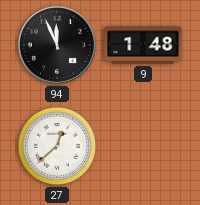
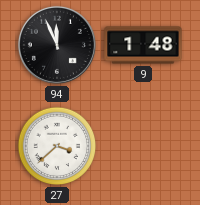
27: 12:38 -> 3:38 (57, 146)
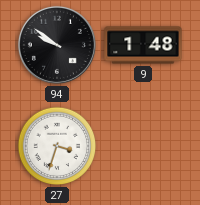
94: 11:56 -> 9:51 (57, 45)
27: 3:38 -> 3:33 (57, 146)
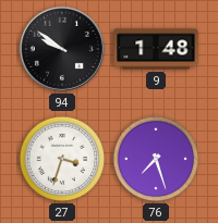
76: none -> 7:27 (156, 159)
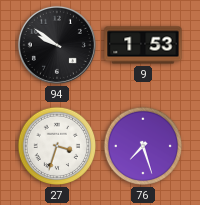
9: 1:48 -> 1:53 (143, 45)
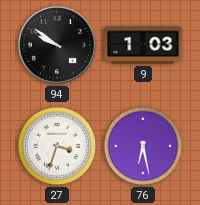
9: 1:53 -> 1:03 (143, 45)
76: 7:27 -> 6:28 (143, 146)
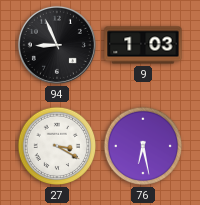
94: 9:51 -> 8:56 (57, 45)
27: 3:33 -> 3:20 (57, 146)
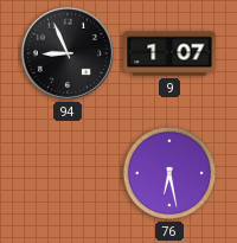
9: 1:03 -> 1:07 (169, 53)
27: 3:20 -> none (57, 146)
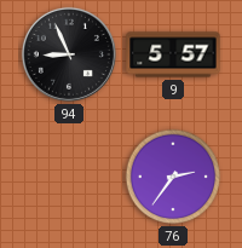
9: 1:07 -> 5:57 (173, 54)
76: 6:28 -> 2:36 (173, 177)
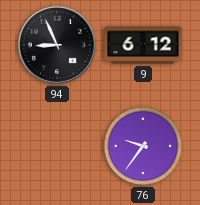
9: 5:57 -> 6:12 (143, 45)
76: 2:36 -> 9:36 (143, 146)
